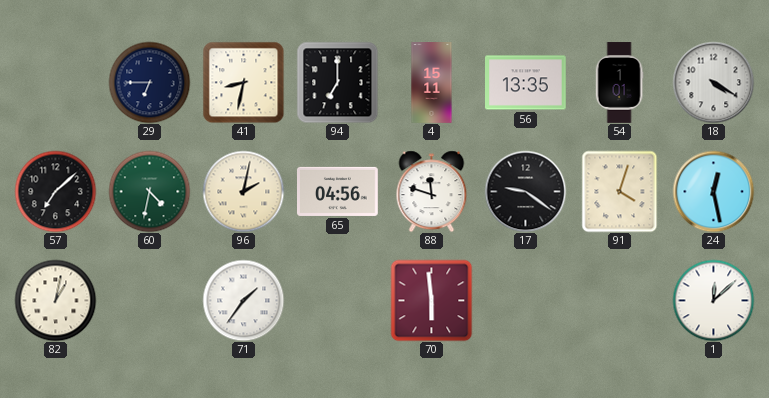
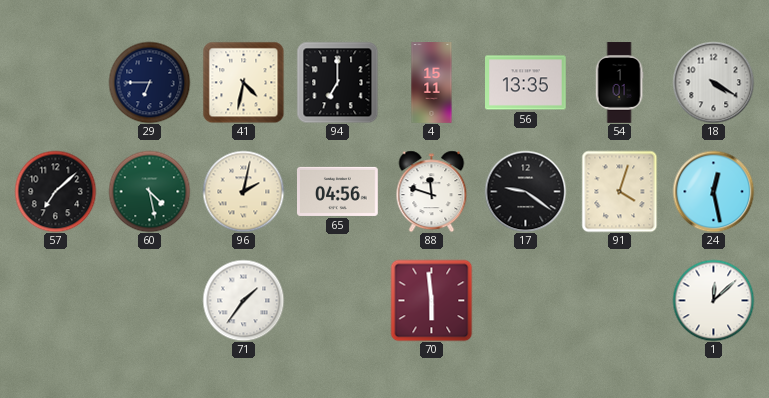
41: 8:32 -> 4:32 (243, 82)
60: 4:32 -> 4:28 (149, 191)
82: 1:02 -> none (55, 300)
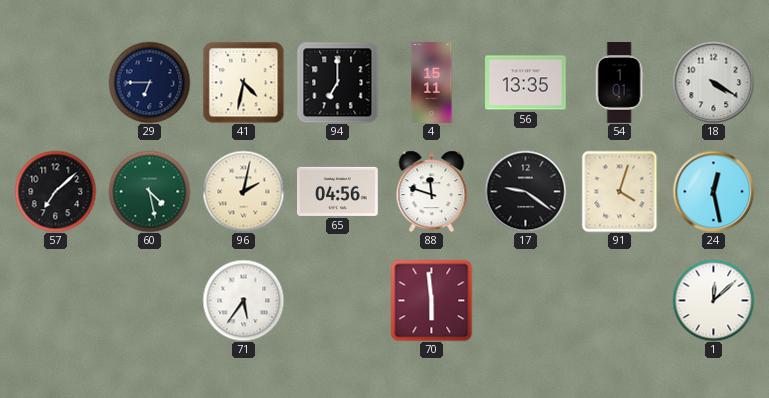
71: 1:36 -> 5:36 (243, 300)
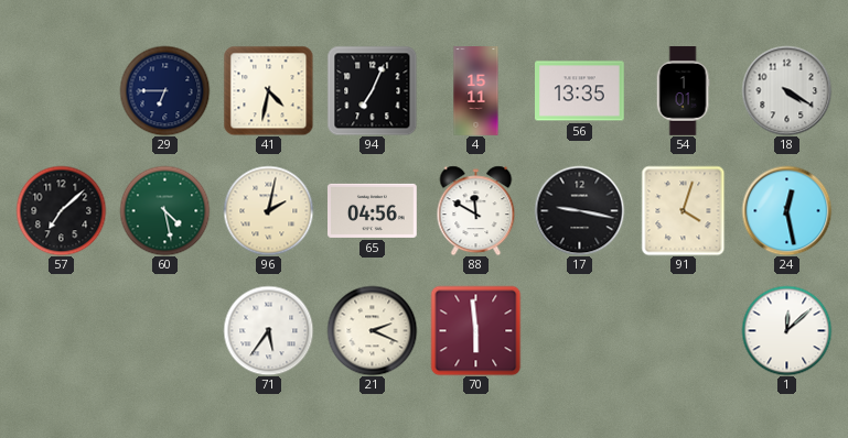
94: 7:00 -> 7:04 (372, 90)
88: 11:48 -> 11:50 (476, 210)
17: 9:21 -> 9:17 (579, 210)
21: none -> 2:19 (372, 330)
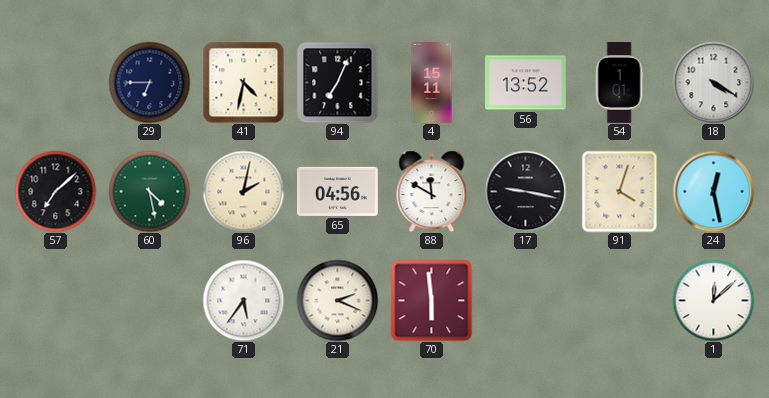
56: 13:35 -> 13:52 (526, 83)
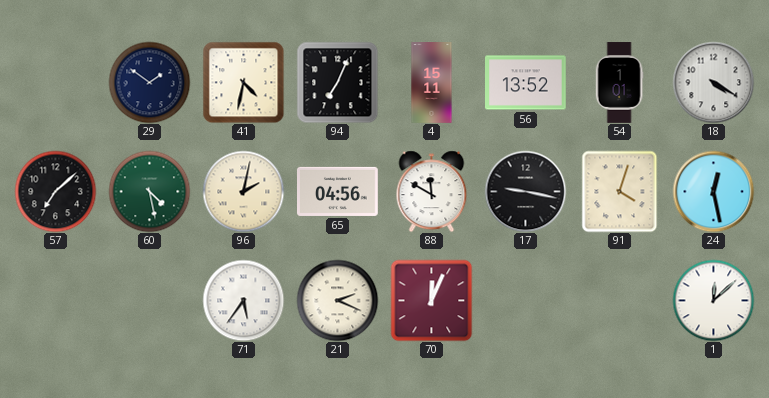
29: 6:45 -> 1:51 (149, 82)
70: 5:59 -> 12:04 (431, 300)
